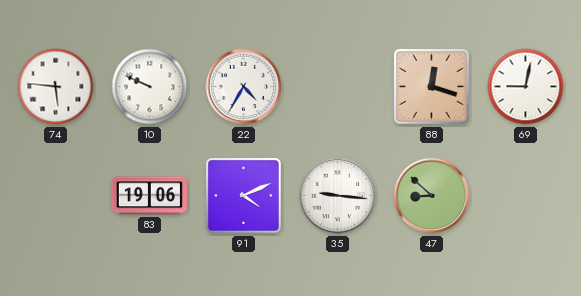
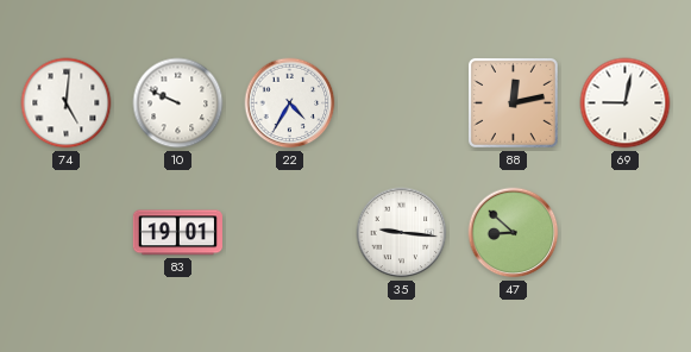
74: 5:46 -> 5:01 (67, 103)
88: 12:18 -> 12:13 (513, 102)
83: 19:06 -> 19:01 (177, 233)
91: 4:11 -> none (243, 195)
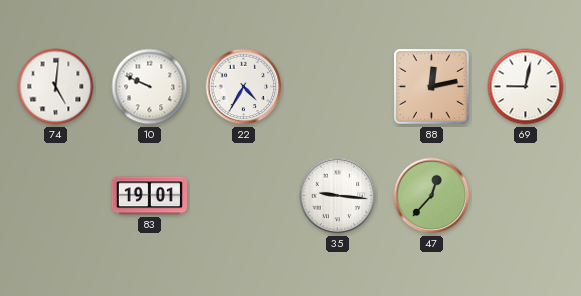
47: 8:52 -> 12:37 (432, 196)
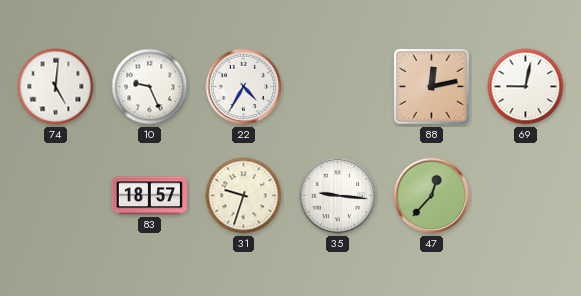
10: 9:49 -> 9:26 (150, 87)
83: 19:01 -> 18:57 (149, 196)
31: none -> 9:33 (244, 196)
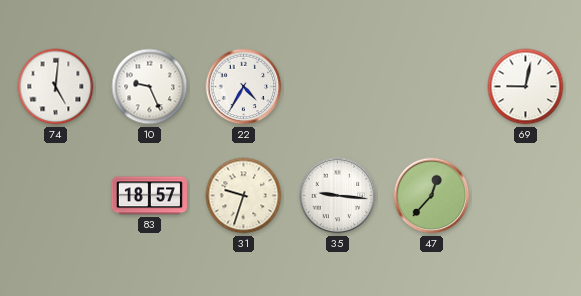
88: 12:13 -> none (431, 86)
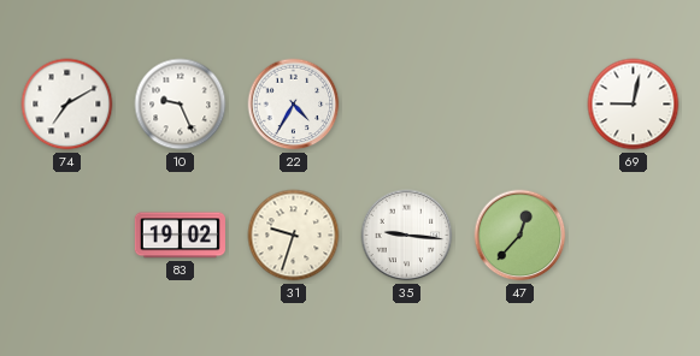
74: 5:01 -> 7:10 (67, 105)
83: 18:57 -> 19:02 (180, 236)
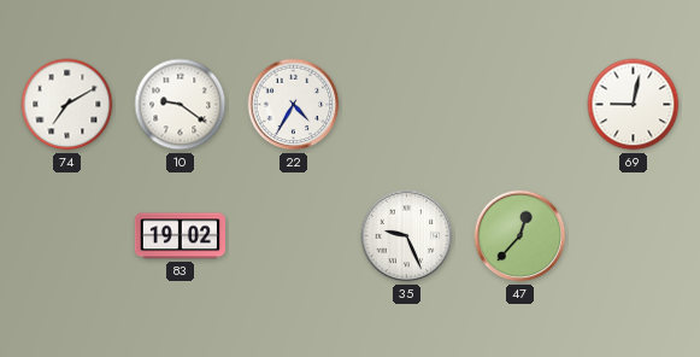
10: 9:26 -> 9:21 (181, 105)
31: 9:33 -> none (294, 236)
35: 9:16 -> 9:26 (407, 236)
